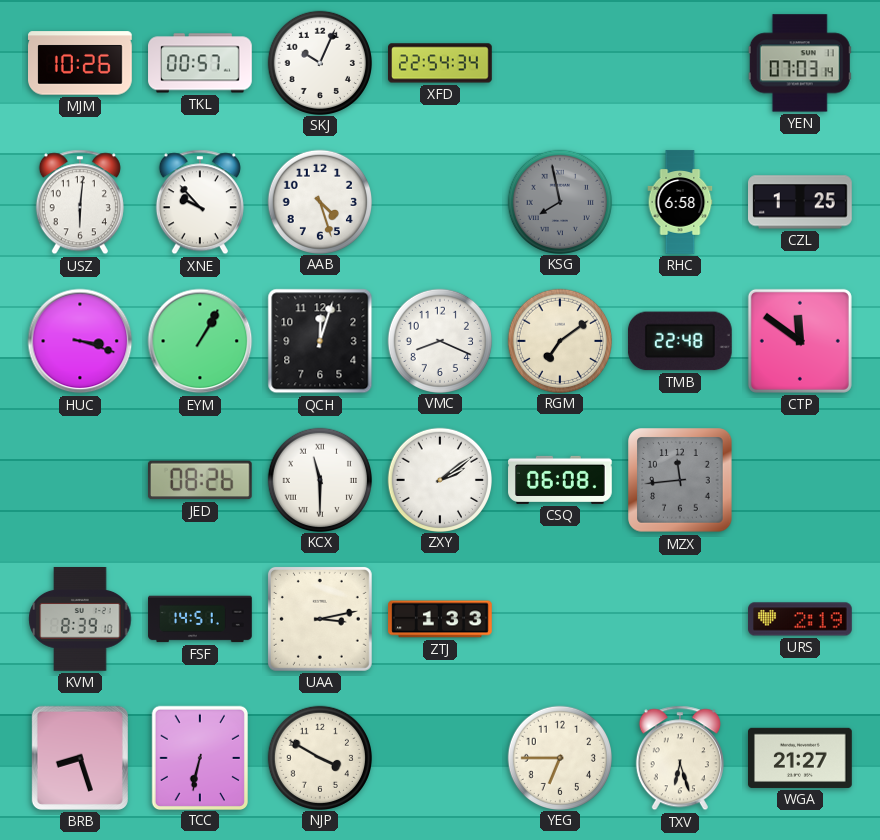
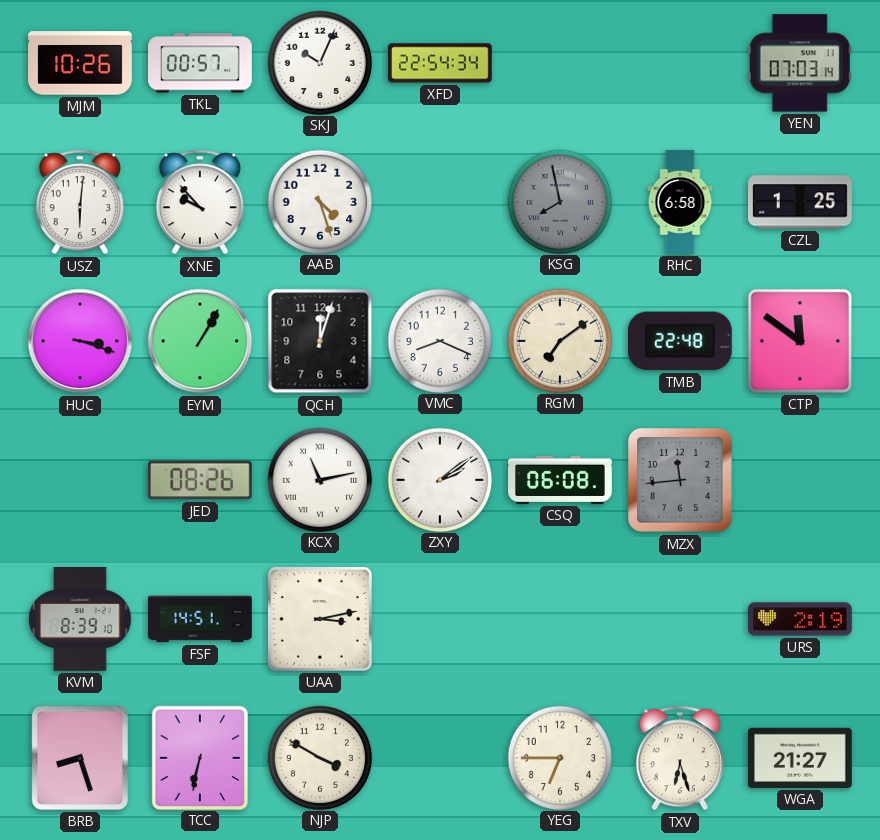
KCX: 11:30 -> 11:13 (319, 479)
ZTJ: 1:33 -> none (440, 619)
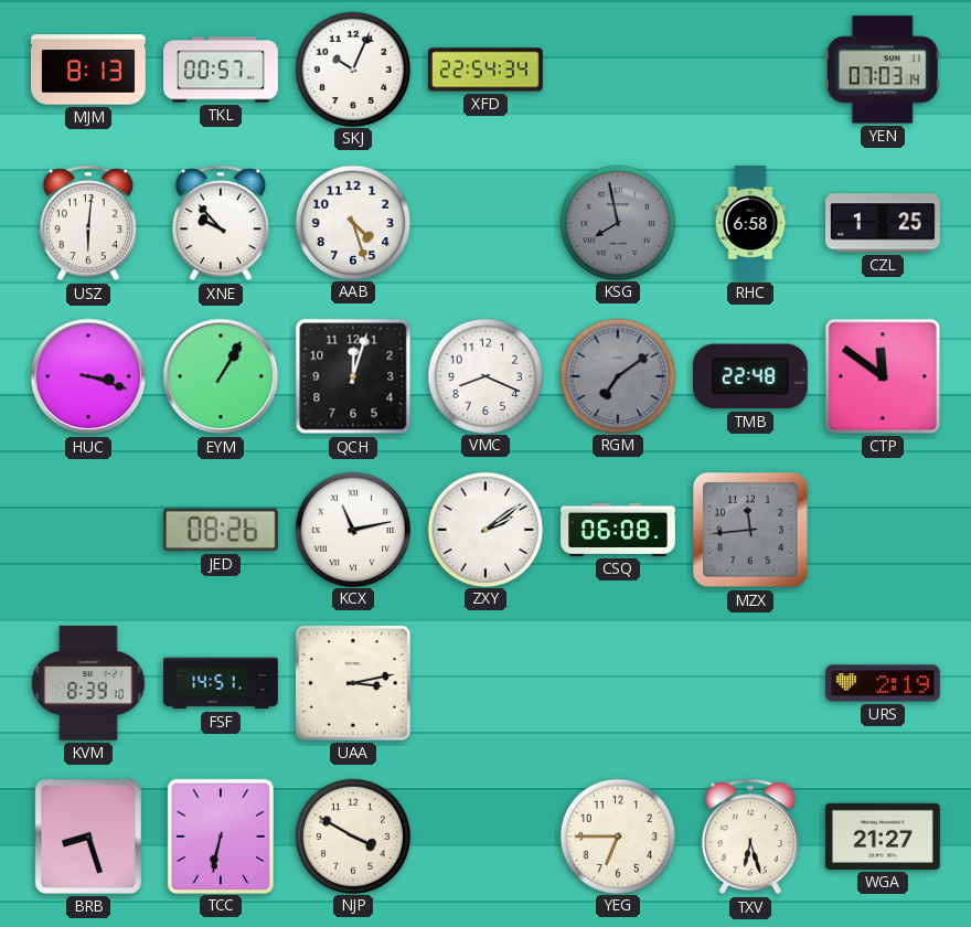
MJM: 10:26 -> 8:13 (89, 70)
RGM dial: cream -> grey (617, 375)
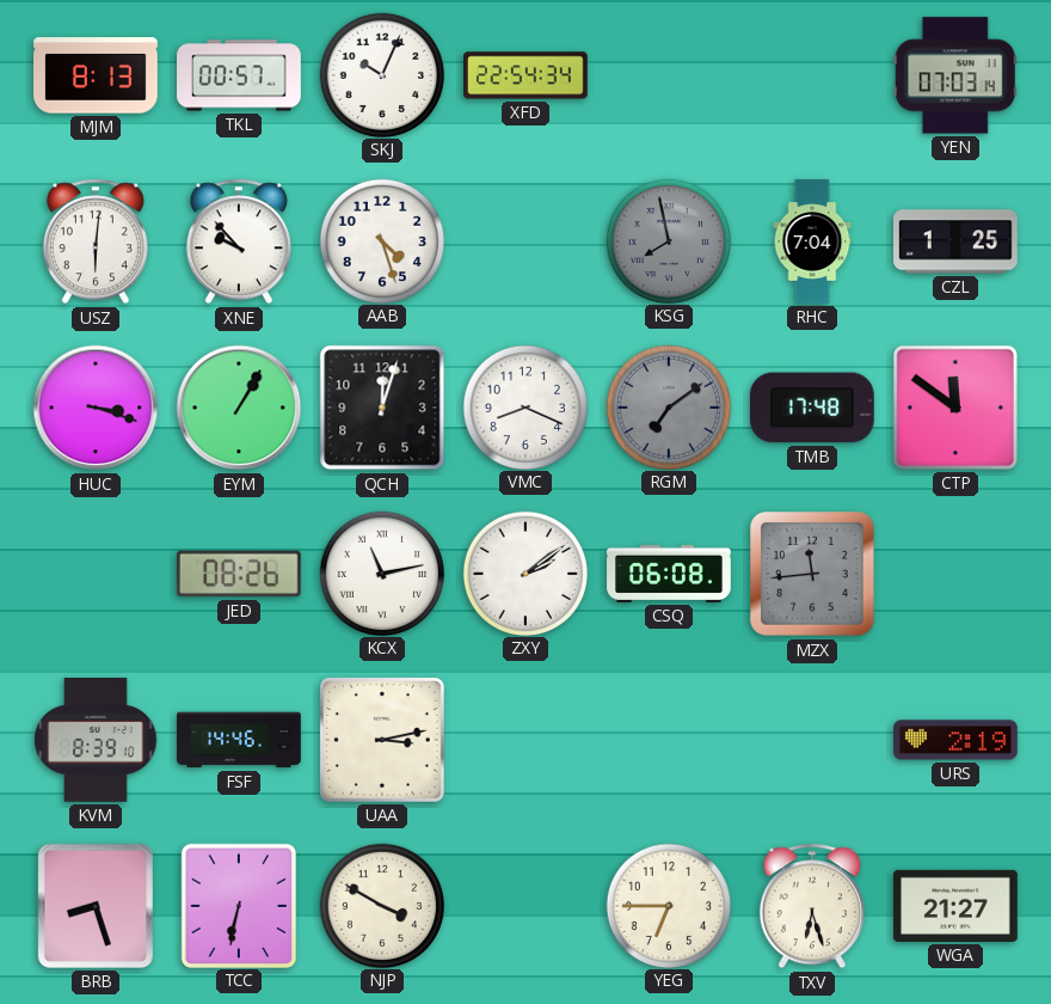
RHC: 6:58 -> 7:04 (812, 241)
TMB: 22:48 -> 17:48 (812, 408)
FSF: 14:51 -> 14:46 (239, 740)
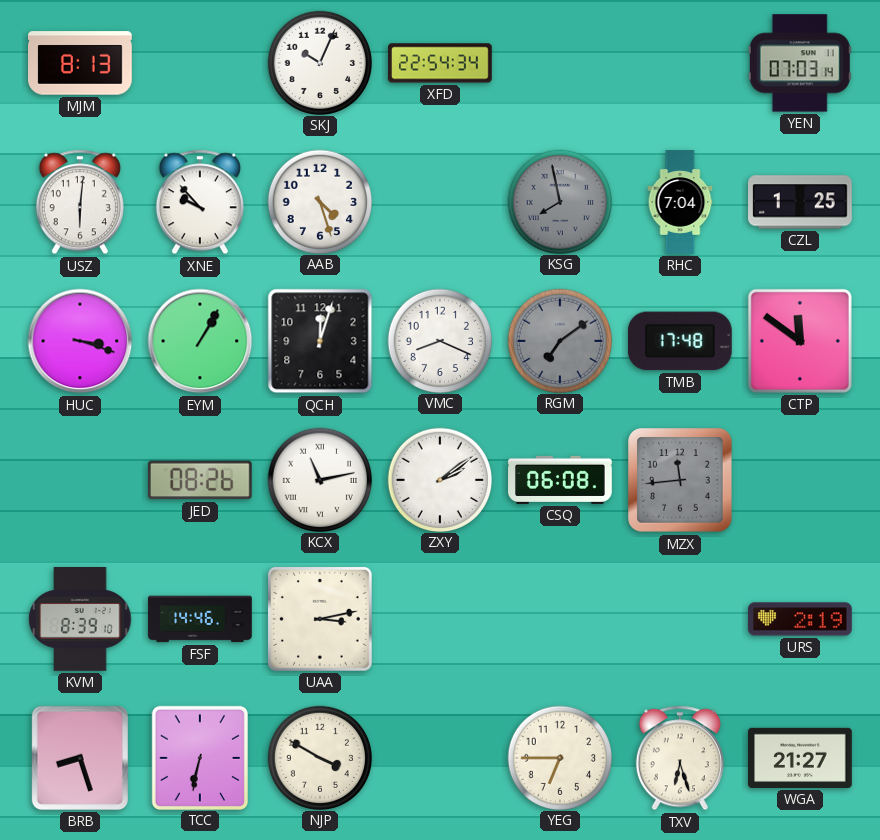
TKL: 00:57 -> none (239, 75)
